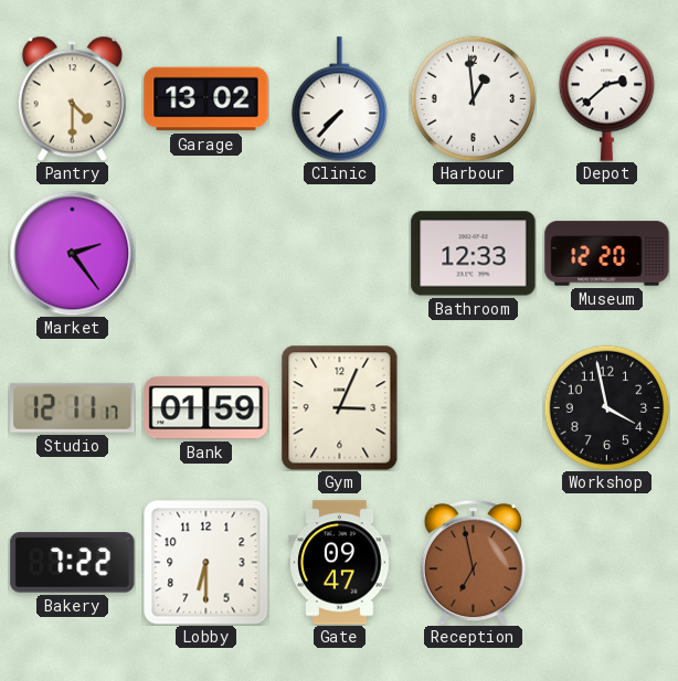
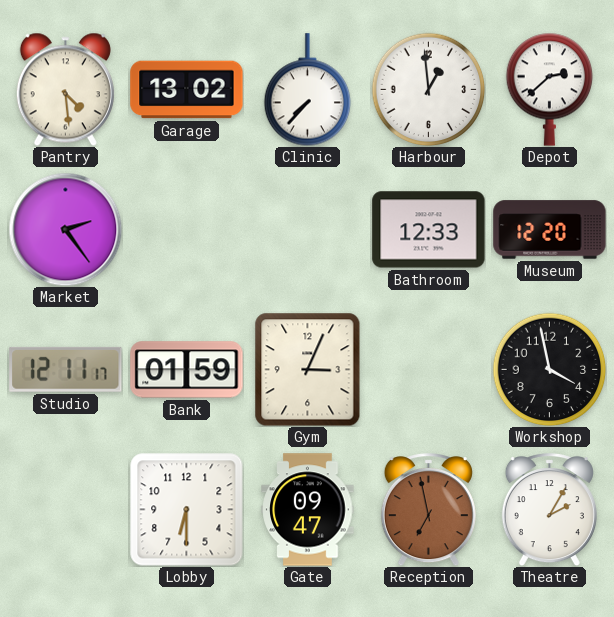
Pantry: 4:30 -> 4:29 (65, 89)
Bakery: 7:22 -> none (73, 563)
Theatre: none -> 2:05 (549, 510)
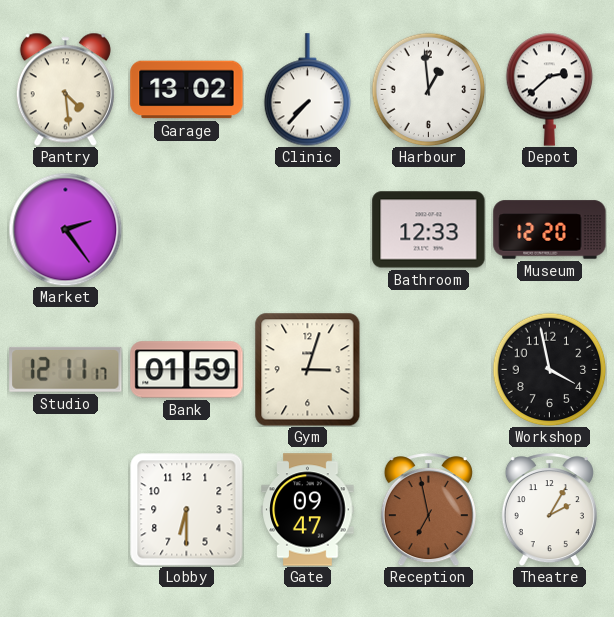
Gym: 3:04 -> 3:03 (308, 369)
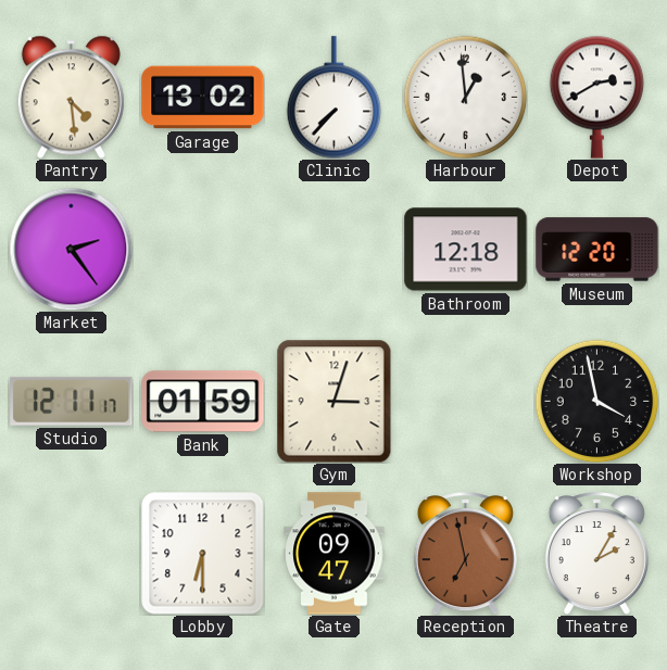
Depot: 2:38 -> 2:40 (597, 97)
Bathroom: 12:33 -> 12:18 (466, 250)
